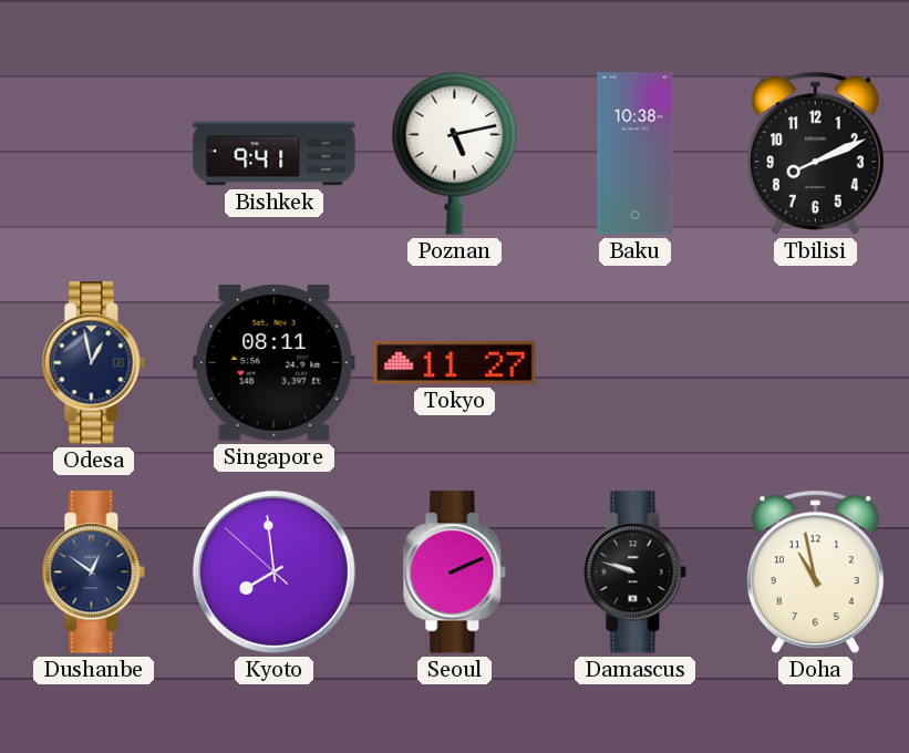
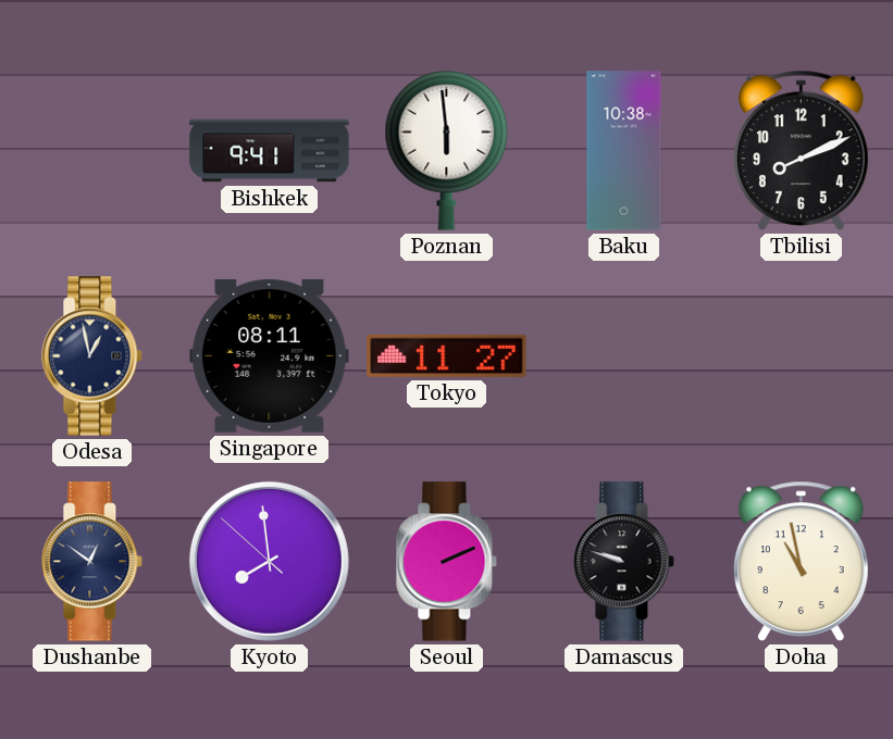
Poznan: 5:13 -> 5:59 (447, 151)
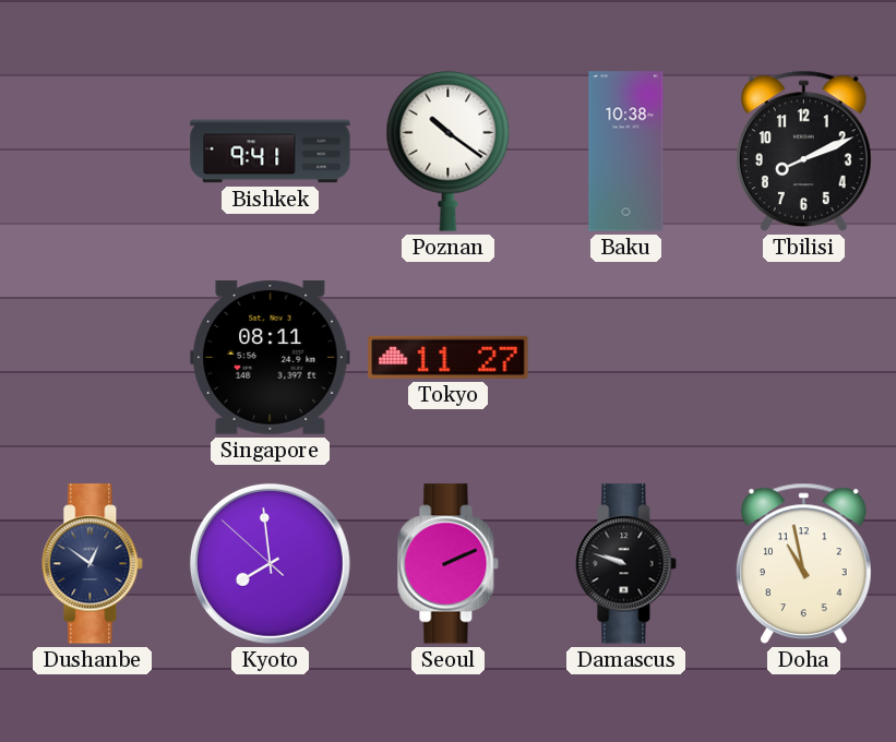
Poznan: 5:59 -> 10:21 (449, 152)
Odesa: 12:58 -> none (92, 356)
